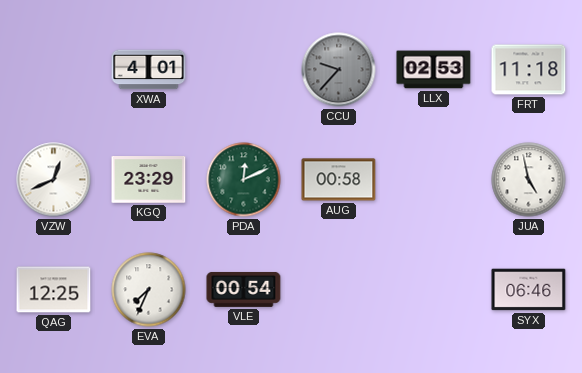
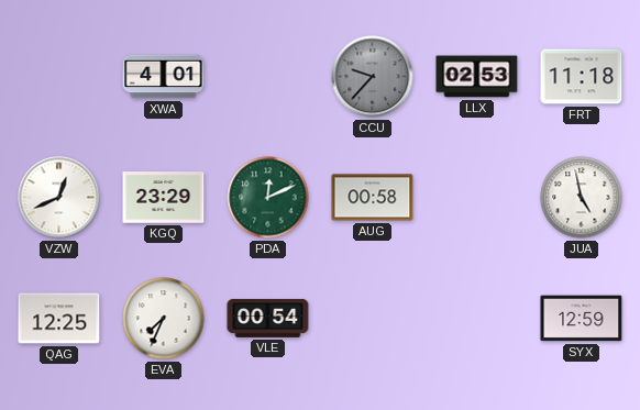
SYX: 06:46 -> 12:59 (582, 319)
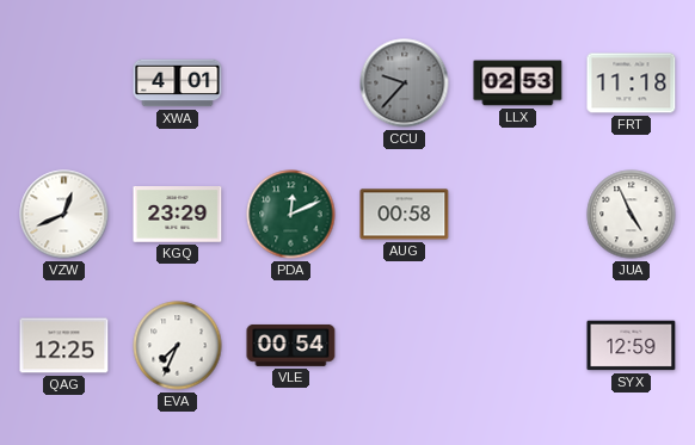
JUA: 4:58 -> 4:56 (632, 215)
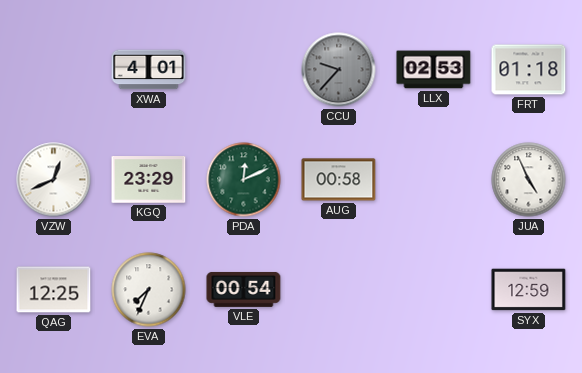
FRT: 11:18 -> 01:18 (529, 70)
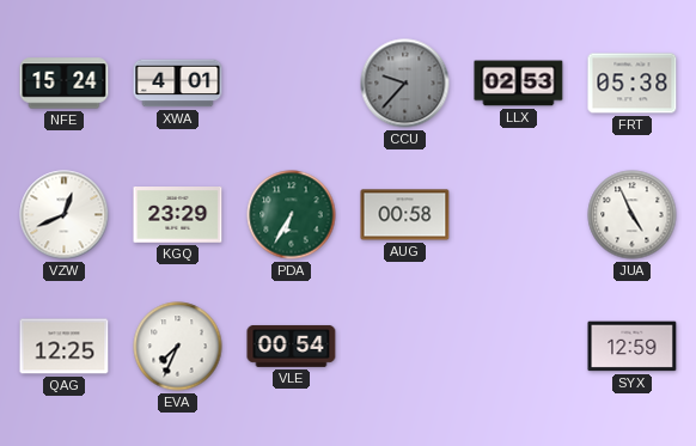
NFE: none -> 15:24 (65, 84)
FRT: 01:18 -> 05:38 (633, 84)
PDA: 12:11 -> 6:35 (292, 215)
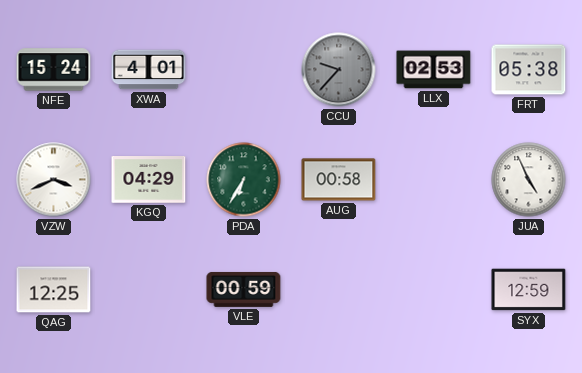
VZW: 12:41 -> 3:41 (54, 180)
KGQ: 23:29 -> 04:29 (149, 180)
EVA: 7:34 -> none (178, 347)
VLE: 00:54 -> 00:59 (244, 289)
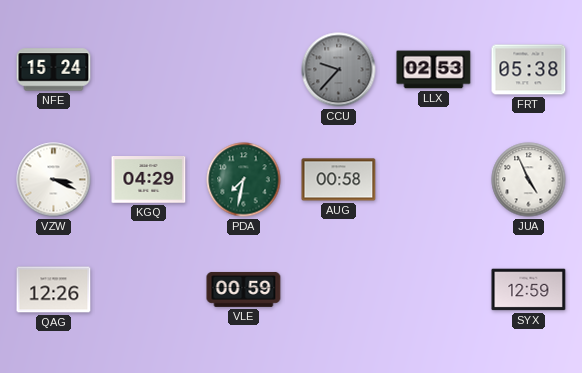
XWA: 4:01 -> none (149, 70)
VZW: 3:41 -> 3:19 (54, 180)
PDA: 6:35 -> 7:32 (244, 180)
QAG: 12:25 -> 12:26 (54, 290)
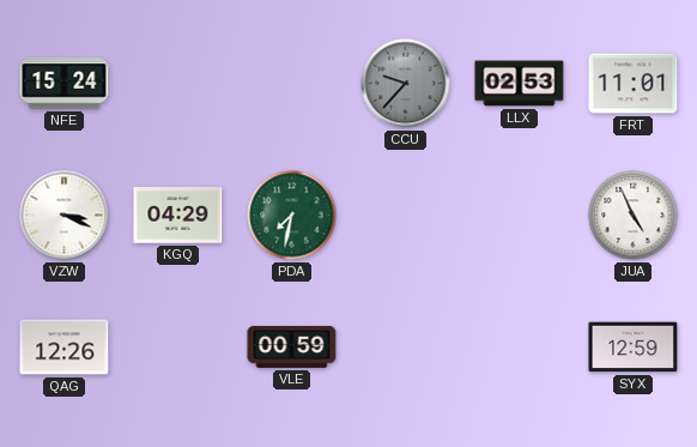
FRT: 05:38 -> 11:01 (634, 84)
AUG: 00:58 -> none (339, 180)
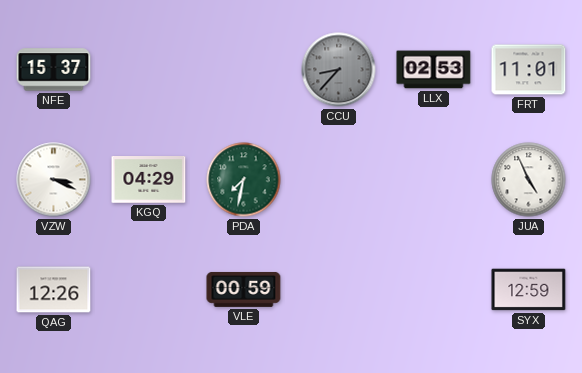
NFE: 15:24 -> 15:37 (54, 70)
CCU: 9:37 -> 8:37 (339, 70)
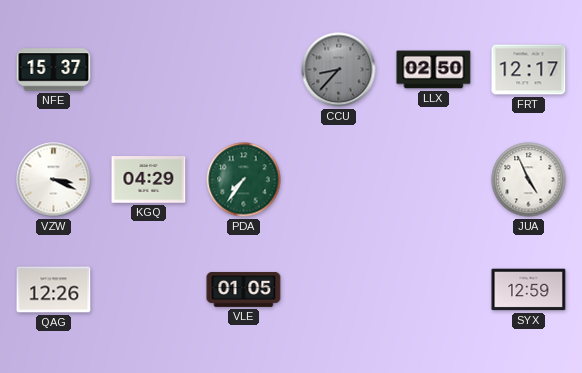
LLX: 02:53 -> 02:50 (434, 70)
FRT: 11:01 -> 12:17 (529, 70)
PDA: 7:32 -> 7:36 (244, 180)
VLE: 00:59 -> 01:05 (244, 289)
